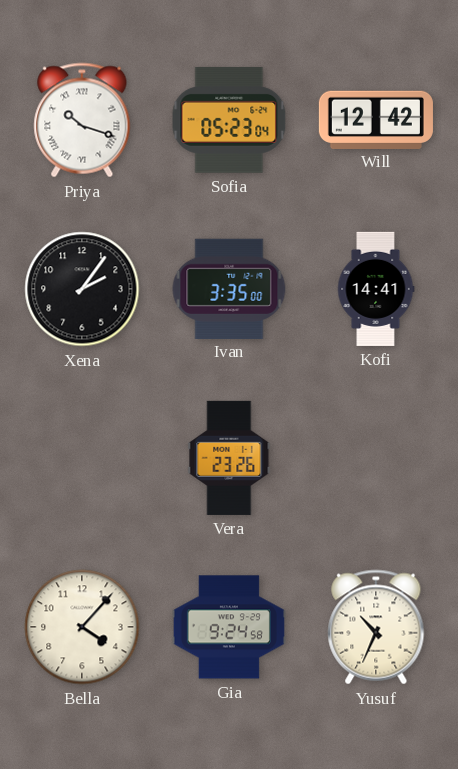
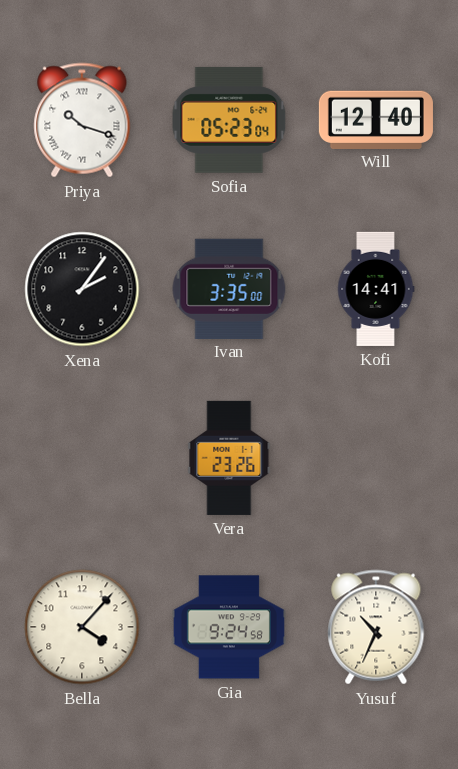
Will: 12:42 -> 12:40 (376, 119)
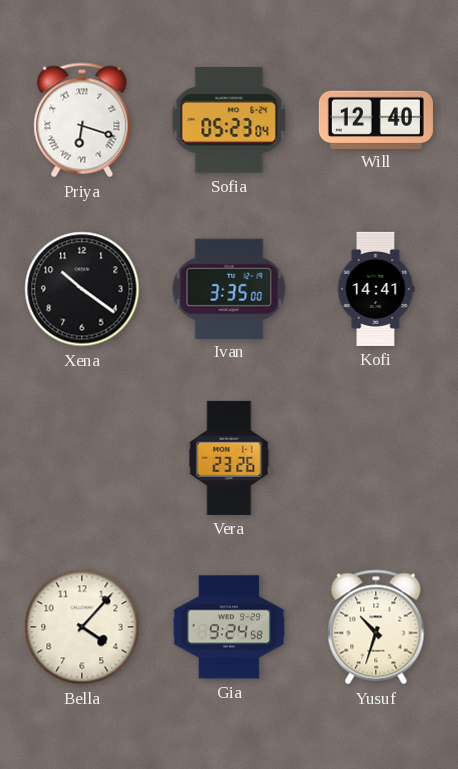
Priya: 10:18 -> 6:18 (82, 120)
Xena: 2:06 -> 10:21 (82, 289)
Yusuf: 10:34 -> 10:33 (376, 627)
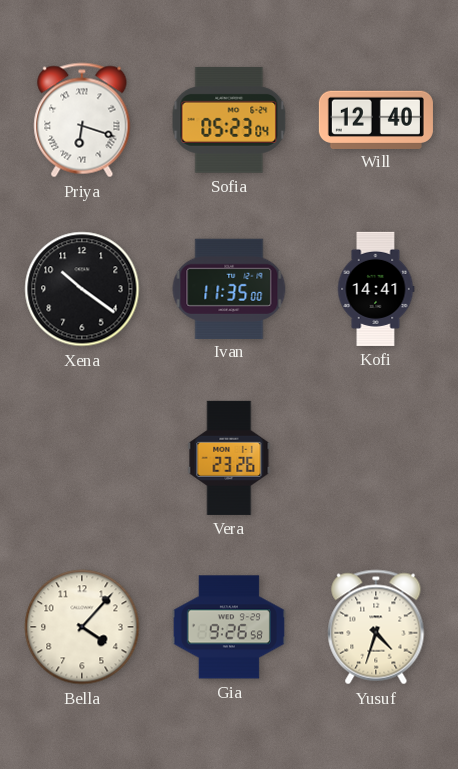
Ivan: 3:35 -> 11:35 (229, 288)
Gia: 9:24 -> 9:26 (229, 627)
Yusuf: 10:33 -> 4:33 (376, 627)
